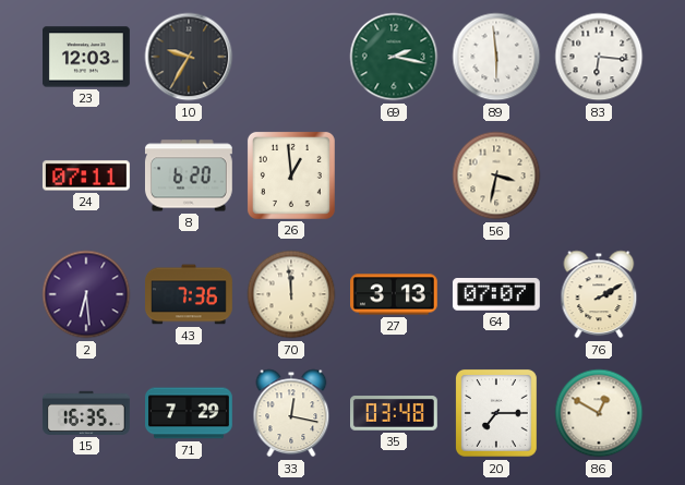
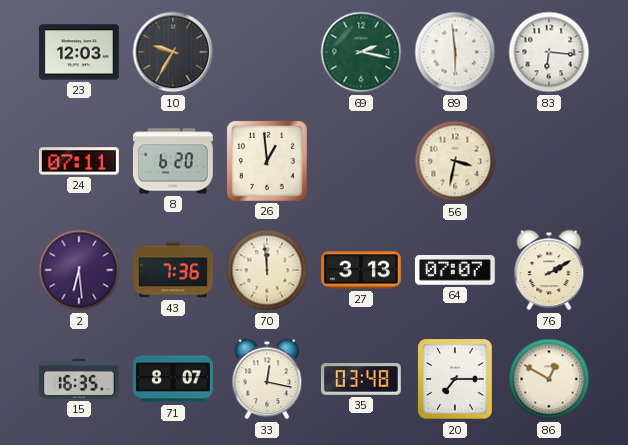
71: 7:29 -> 8:07 (174, 379)
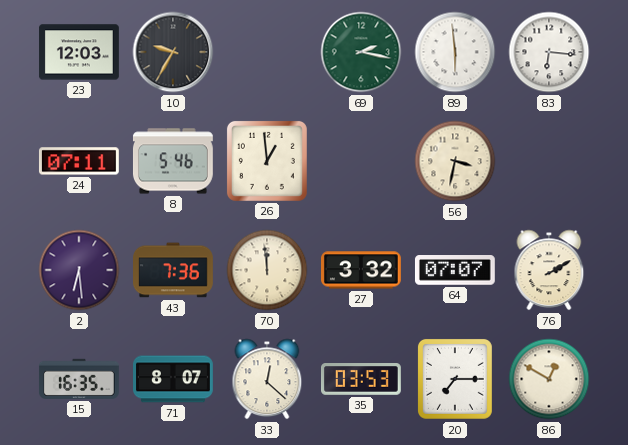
8: 6:20 -> 5:46 (173, 161)
27: 3:13 -> 3:32 (362, 270)
33: 12:17 -> 12:22 (267, 379)
35: 03:48 -> 03:53 (362, 380)
